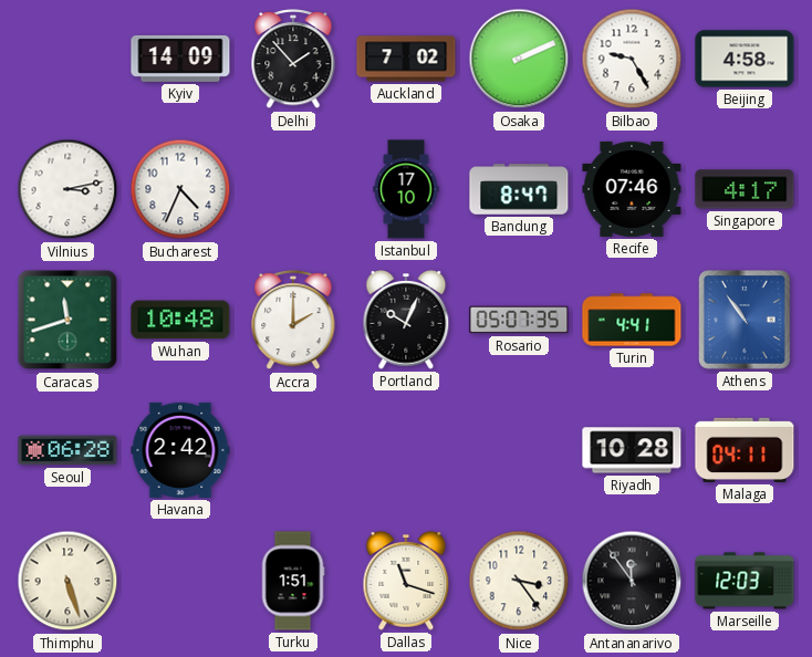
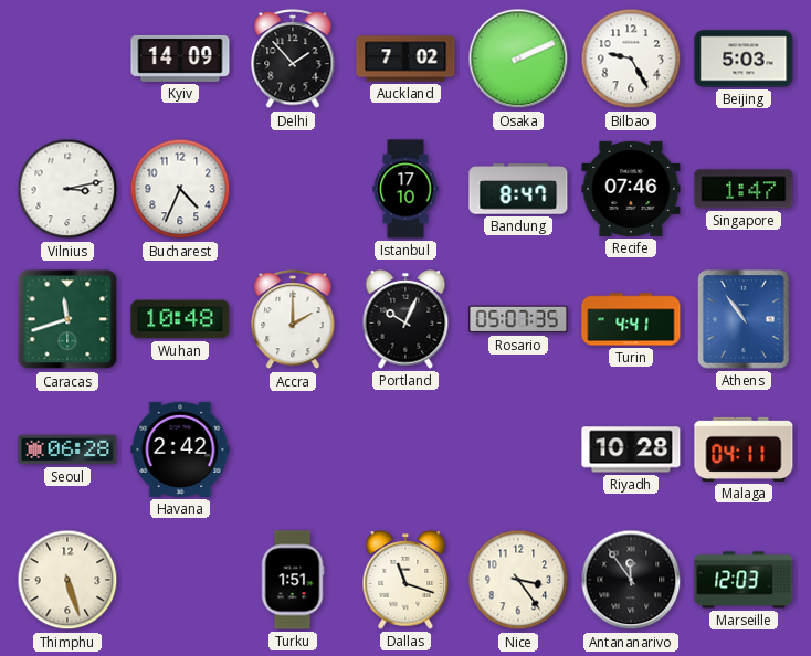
Beijing: 4:58 -> 5:03 (744, 59)
Singapore: 4:17 -> 1:47 (744, 189)
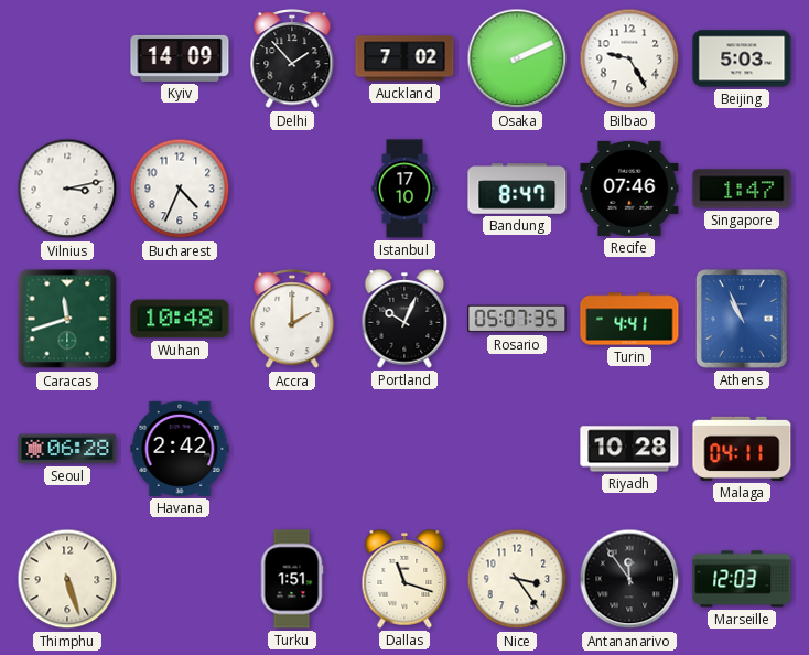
Athens: 10:54 -> 10:56 (743, 320)
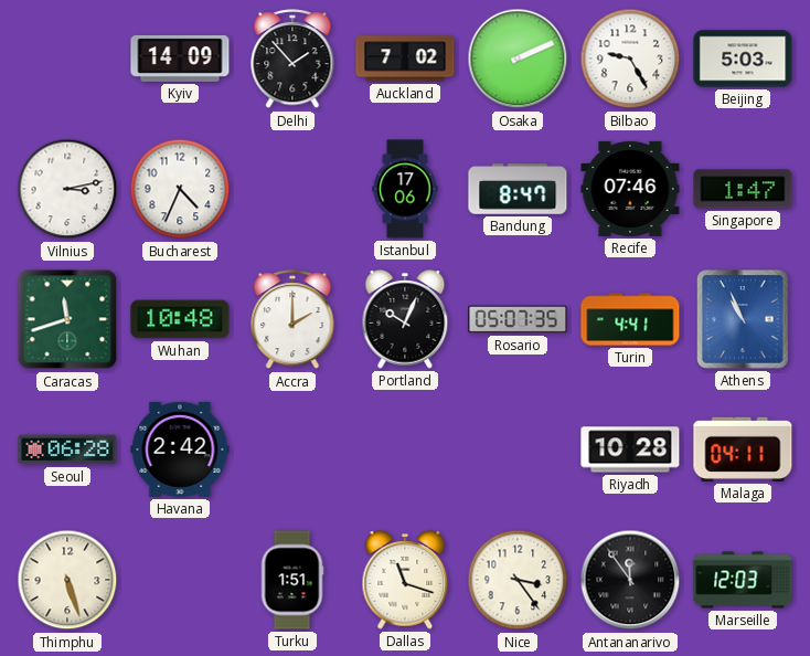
Istanbul: 17:10 -> 17:06 (405, 189)
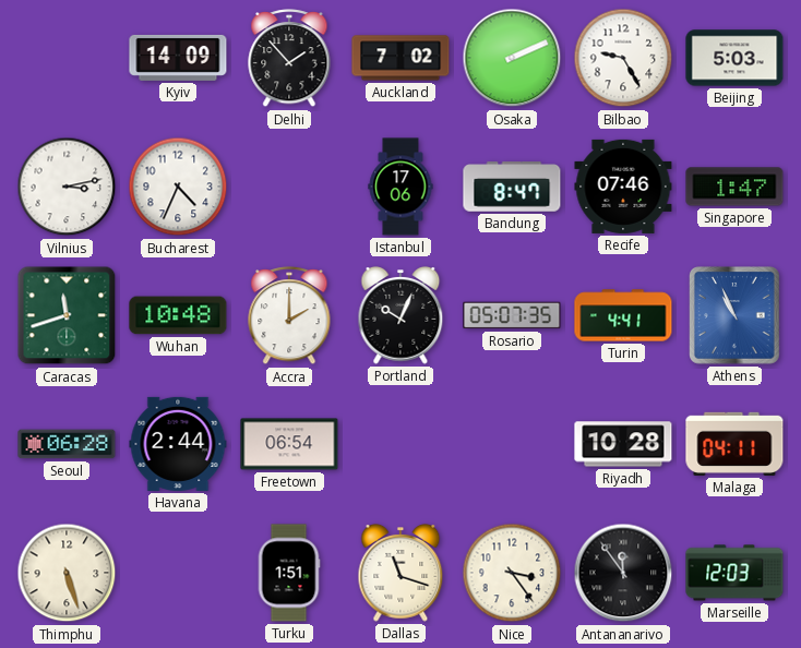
Havana: 2:42 -> 2:44 (178, 444)
Freetown: none -> 06:54 (289, 444)
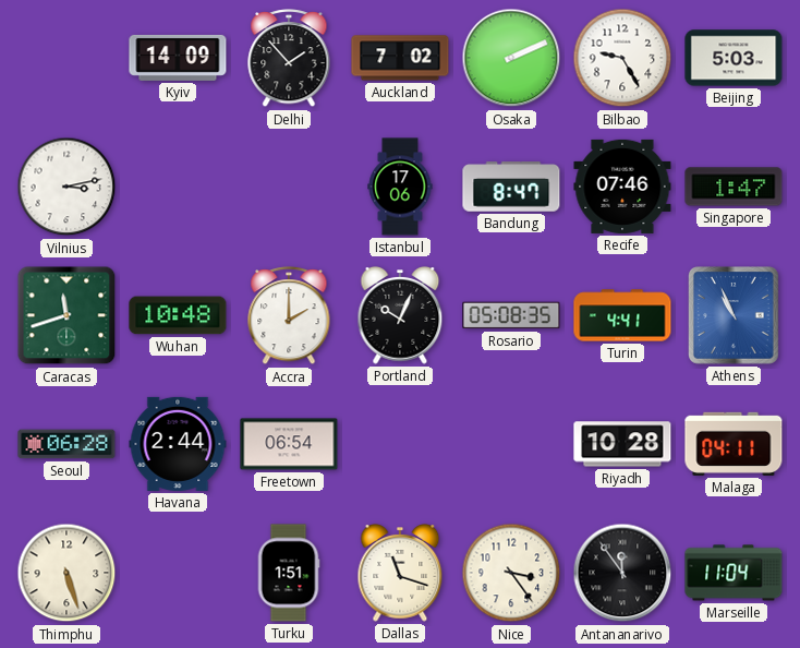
Bucharest: 4:34 -> none (178, 187)
Rosario: 05:07 -> 05:08 (511, 315)
Marseille: 12:03 -> 11:04 (734, 573)
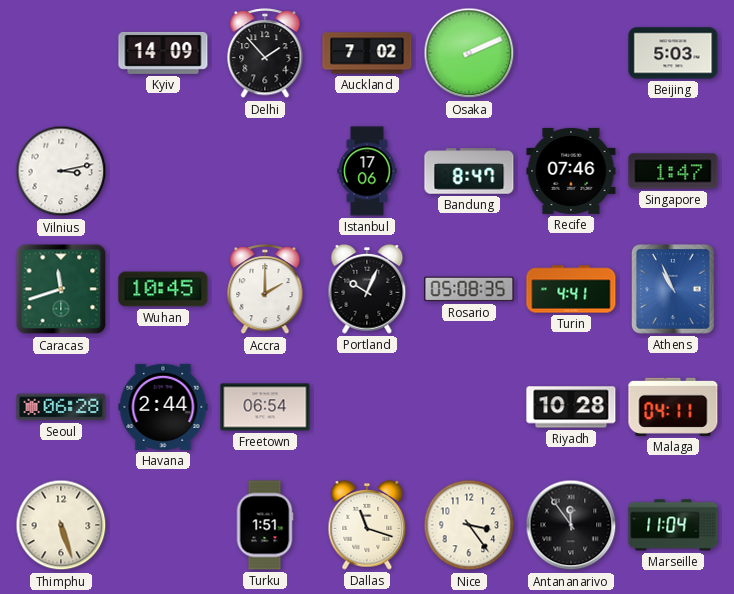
Bilbao: 9:25 -> none (622, 58)
Wuhan: 10:48 -> 10:45 (163, 289)
